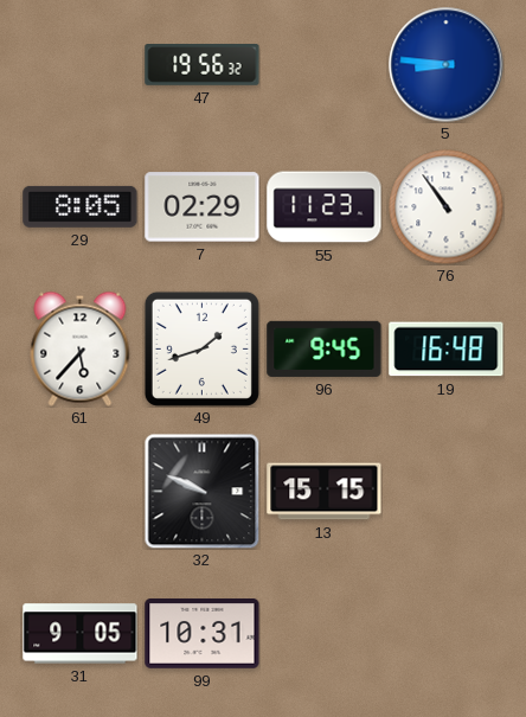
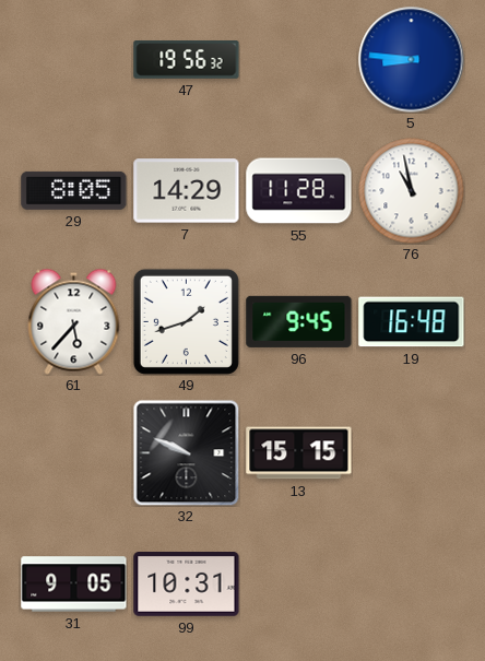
7: 02:29 -> 14:29 (187, 191)
55: 11:23 -> 11:28 (299, 191)
76: 10:54 -> 10:58 (411, 190)
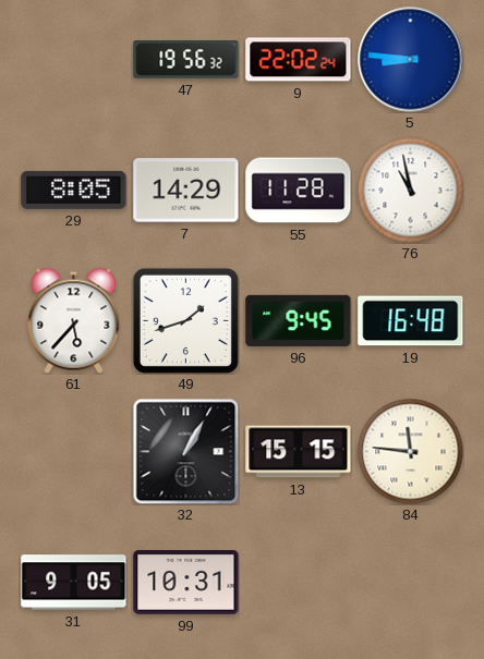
9: none -> 22:02 (299, 60)
32: 9:49 -> 1:05 (185, 451)
84: none -> 11:46 (410, 451)
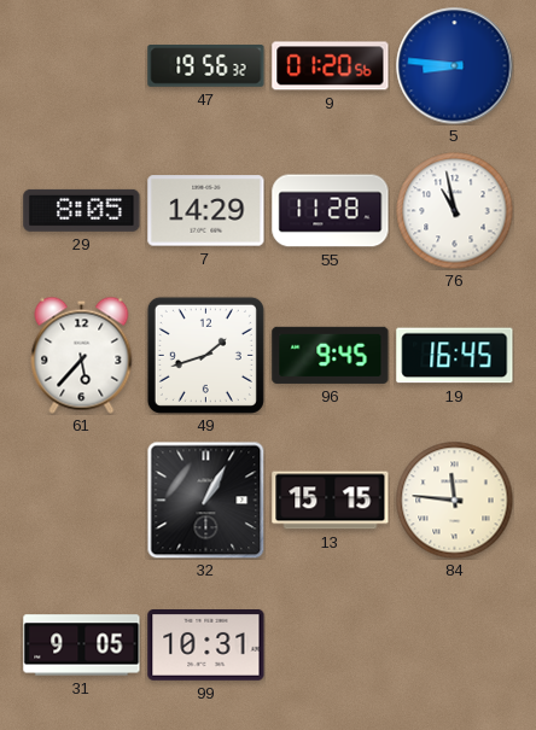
9: 22:02 -> 01:20 (331, 66)
19: 16:48 -> 16:45 (455, 356)
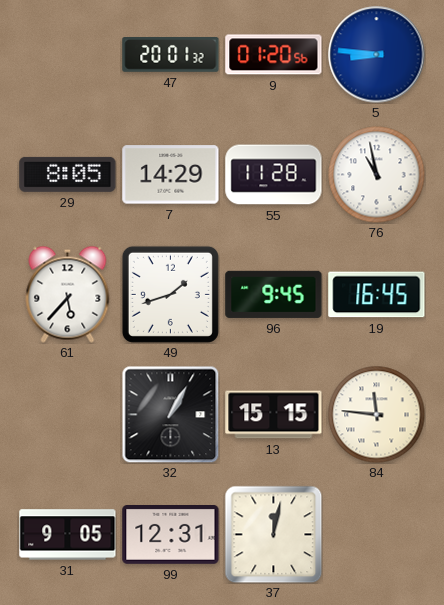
47: 19:56 -> 20:01 (171, 55)
99: 10:31 -> 12:31 (171, 535)
37: none -> 12:02 (273, 534)
